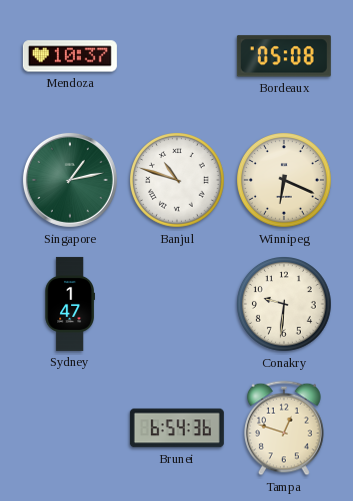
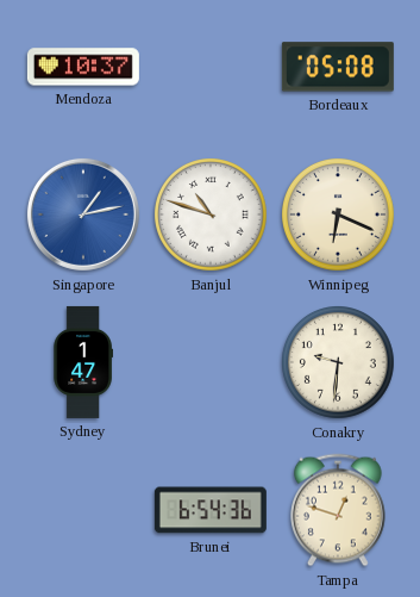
Singapore dial: green -> blue (83, 214)
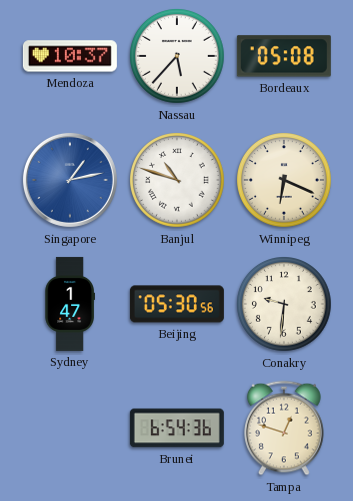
Nassau: none -> 5:37 (178, 57)
Beijing: none -> 05:30 (177, 304)
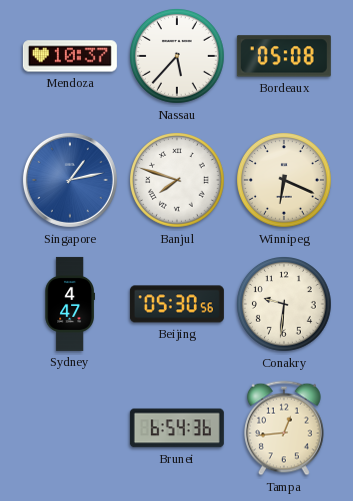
Banjul: 10:48 -> 7:48 (178, 181)
Sydney: 1:47 -> 4:47 (69, 304)
Tampa: 12:48 -> 12:44 (285, 428)
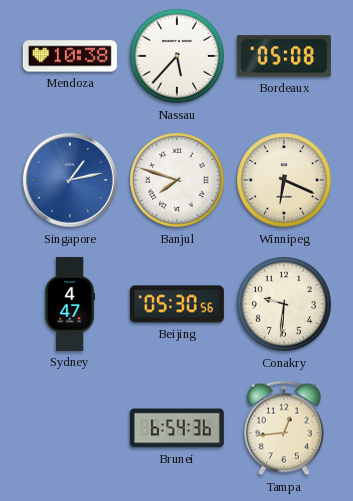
Mendoza: 10:37 -> 10:38 (70, 56)
